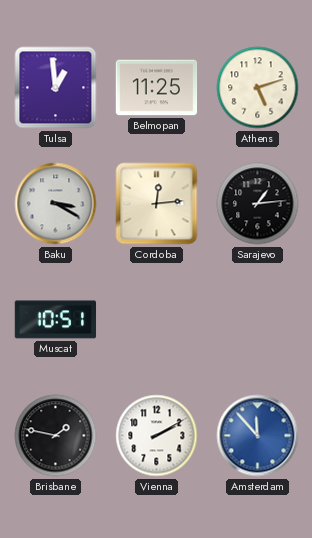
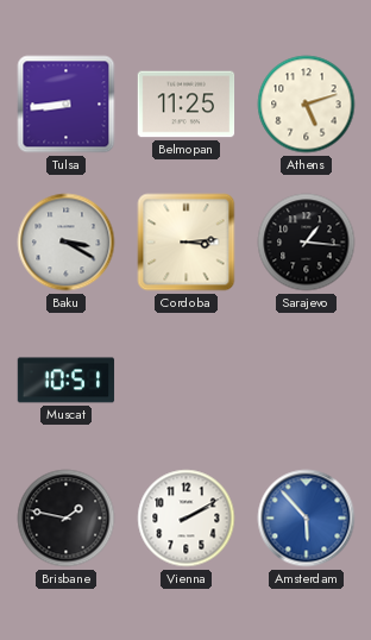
Tulsa: 12:59 -> 8:44 (67, 105)
Cordoba: 12:14 -> 3:14 (187, 243)
Sarajevo: 1:14 -> 1:16 (307, 243)
Amsterdam: 11:53 -> 5:53 (307, 519)
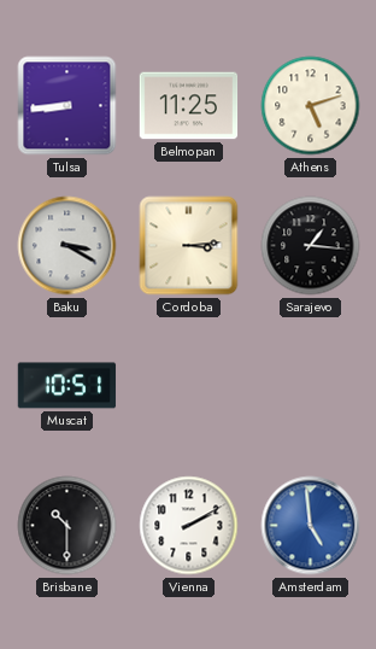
Brisbane: 1:47 -> 10:30 (67, 526)
Amsterdam: 5:53 -> 4:59 (311, 526)
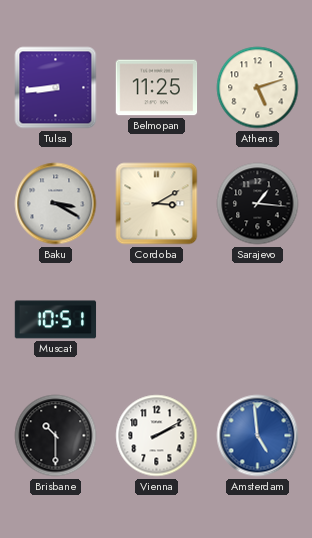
Cordoba: 3:14 -> 3:10 (157, 204)
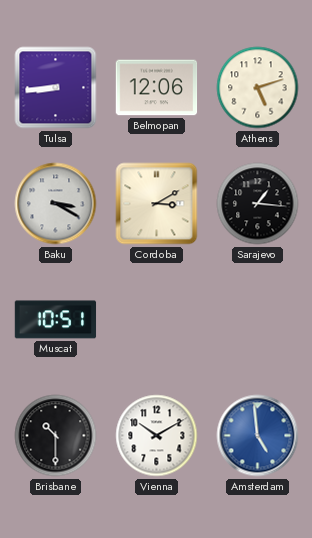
Belmopan: 11:25 -> 12:06 (157, 88)
Vienna: 2:10 -> 10:10 (157, 436)
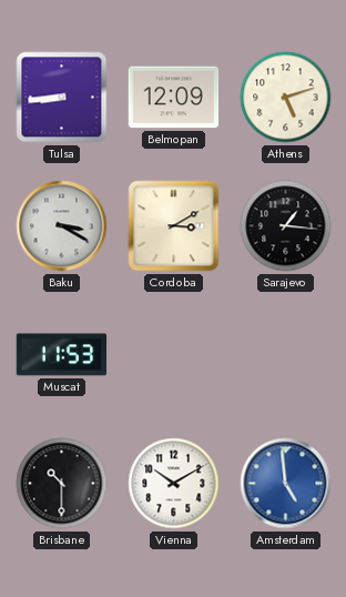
Belmopan: 12:06 -> 12:09 (174, 98)
Muscat: 10:51 -> 11:53 (62, 355)
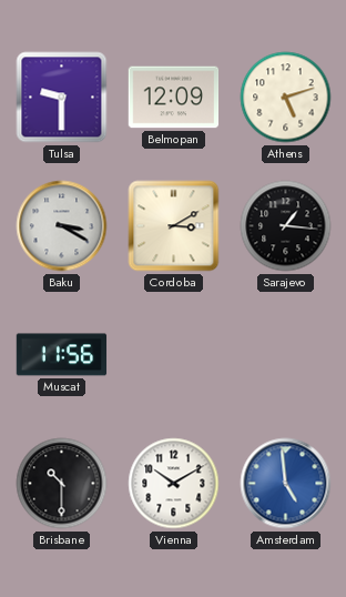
Tulsa: 8:44 -> 9:30 (62, 98)
Muscat: 11:53 -> 11:56 (62, 355)
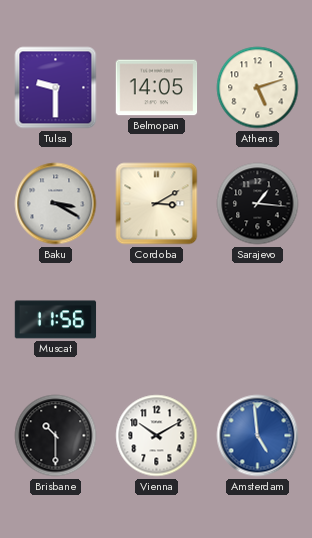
Belmopan: 12:09 -> 14:05 (157, 88)
